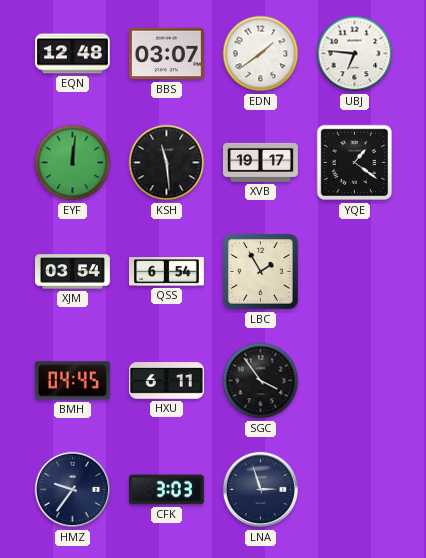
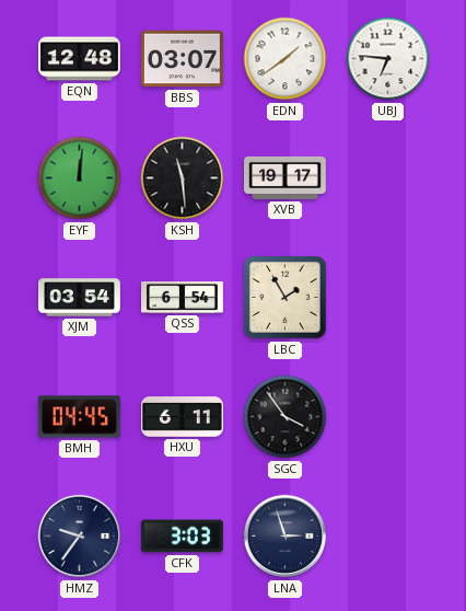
YQE: 1:21 -> none (355, 163)
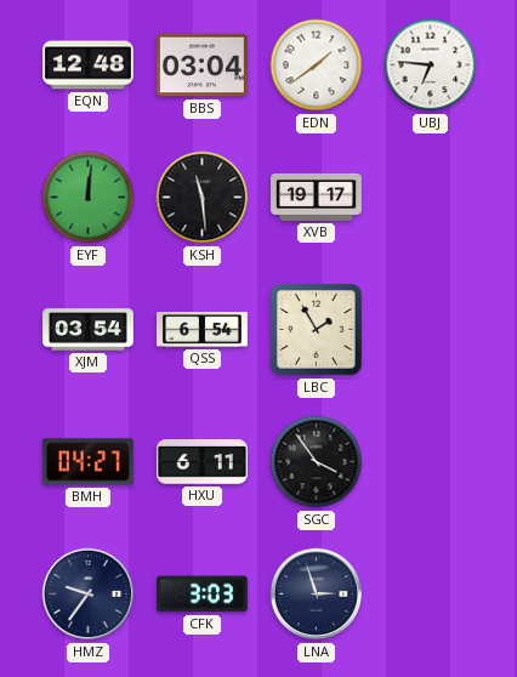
BBS: 03:07 -> 03:04 (201, 66)
BMH: 04:45 -> 04:27 (87, 462)
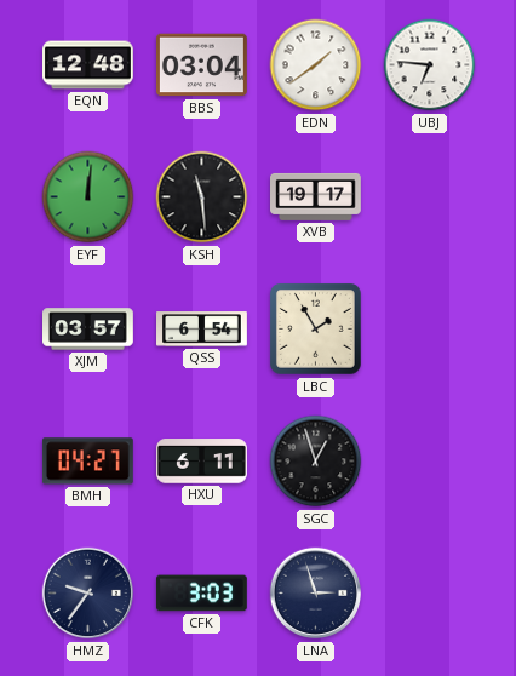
XJM: 03:54 -> 03:57 (88, 330)
SGC: 3:54 -> 12:57 (316, 462)
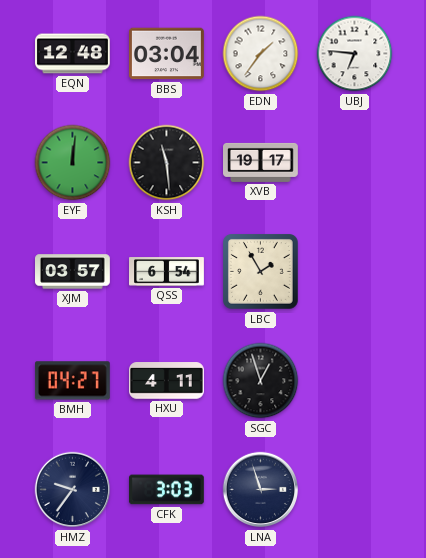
EDN: 1:39 -> 1:36 (261, 54)
HXU: 6:11 -> 4:11 (167, 381)
